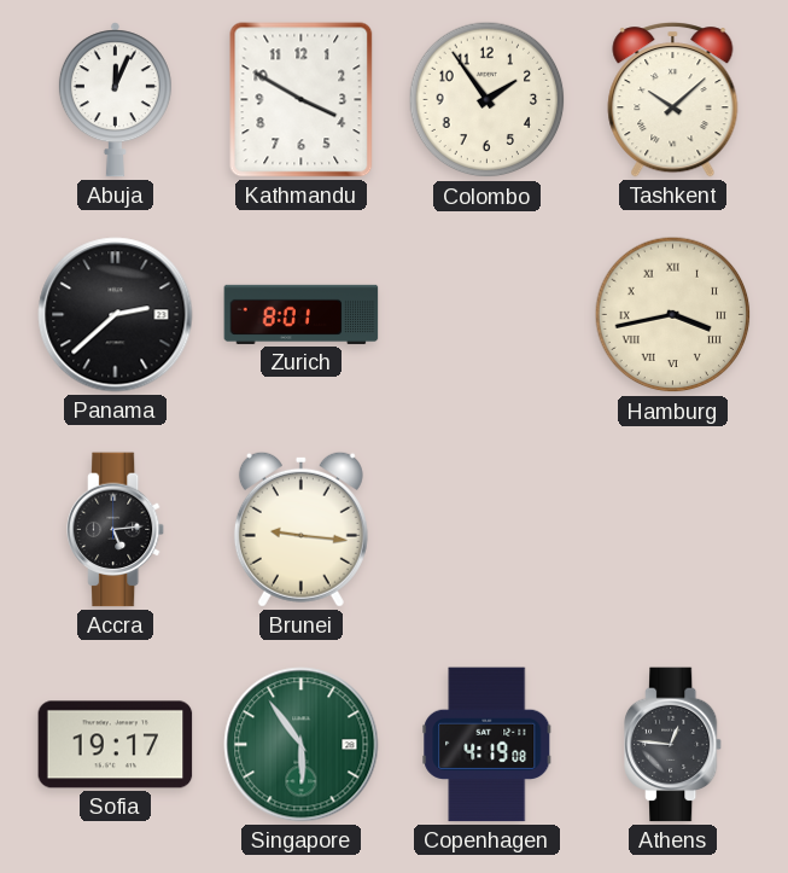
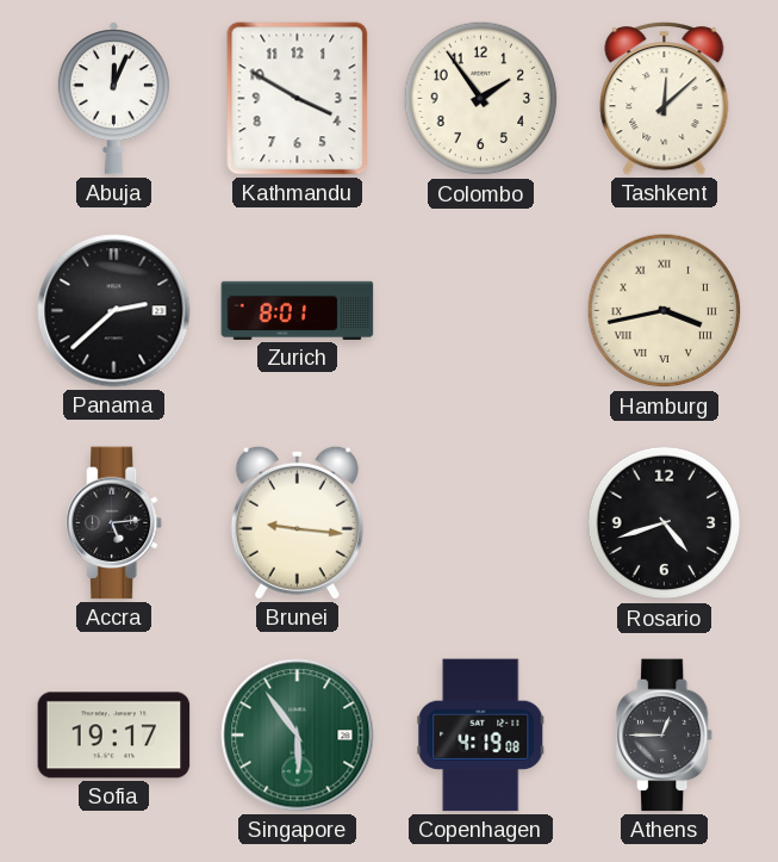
Tashkent: 10:08 -> 12:08 (665, 99)
Rosario: none -> 4:42 (665, 523)
Athens: 12:46 -> 12:45 (666, 736)
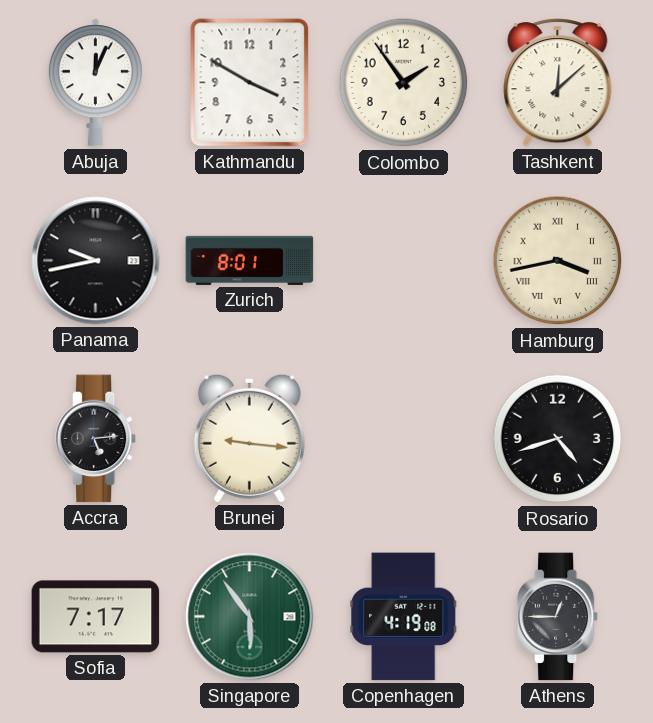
Panama: 2:38 -> 9:43 (96, 261)
Sofia: 19:17 -> 7:17 (96, 617)
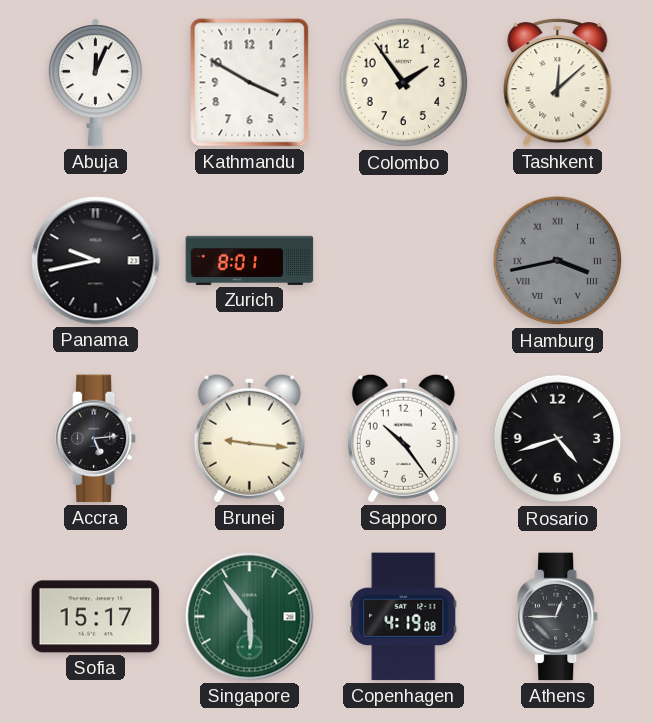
Hamburg dial: cream -> grey (558, 261)
Sapporo: none -> 10:24 (403, 438)
Sofia: 7:17 -> 15:17 (96, 617)
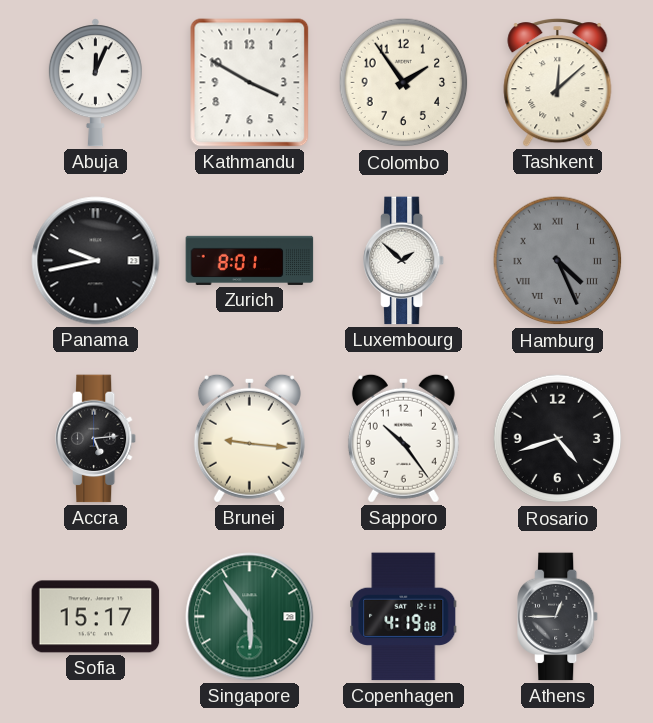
Luxembourg: none -> 1:52 (405, 261)
Hamburg: 3:43 -> 4:26 (558, 261)
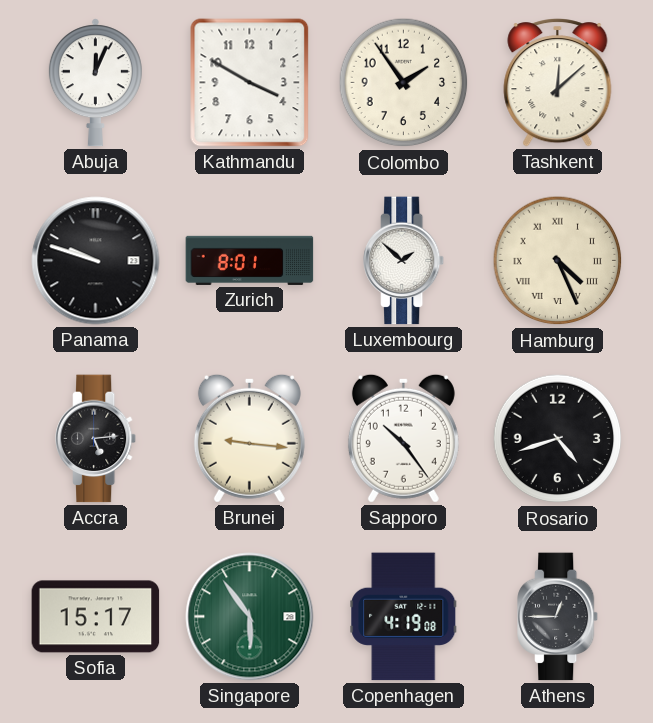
Panama: 9:43 -> 9:48 (96, 261)
Hamburg dial: grey -> cream (558, 261)
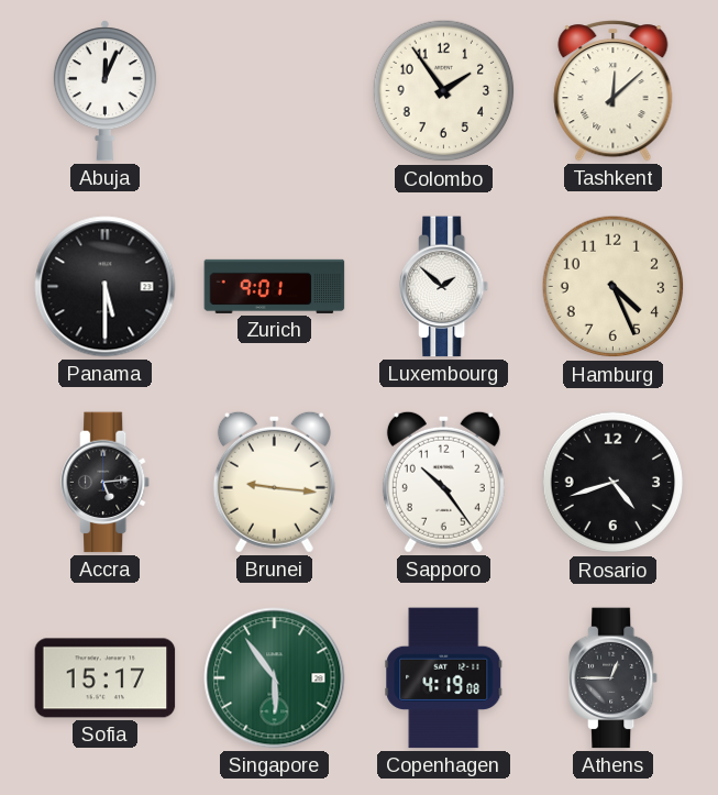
Kathmandu: 3:50 -> none (250, 83)
Panama: 9:48 -> 5:30 (106, 287)
Zurich: 8:01 -> 9:01 (275, 286)
Hamburg numerals: Roman -> Arabic (614, 287)
